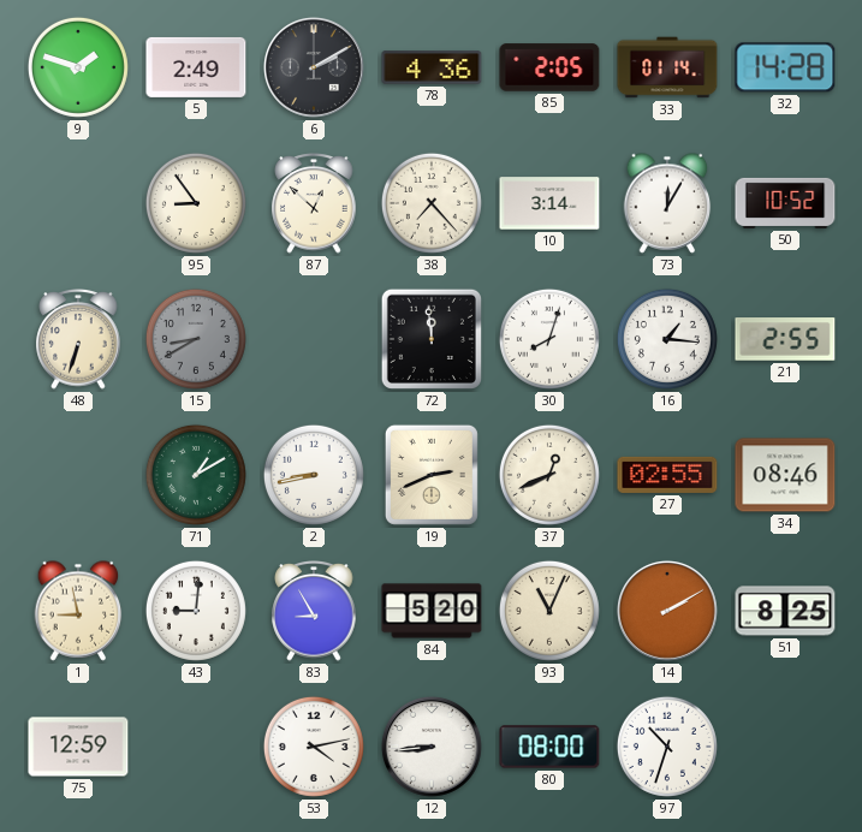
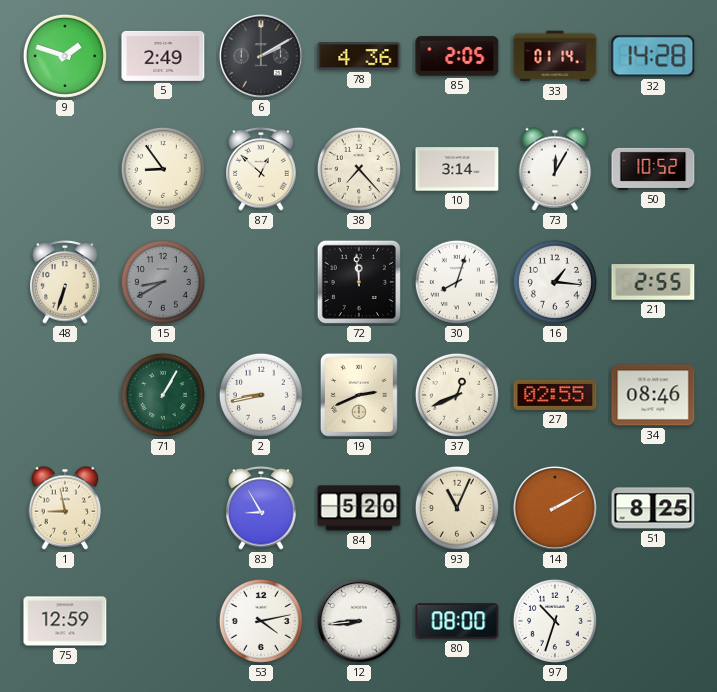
71: 1:10 -> 1:05 (163, 395)
43: 9:01 -> none (196, 611)
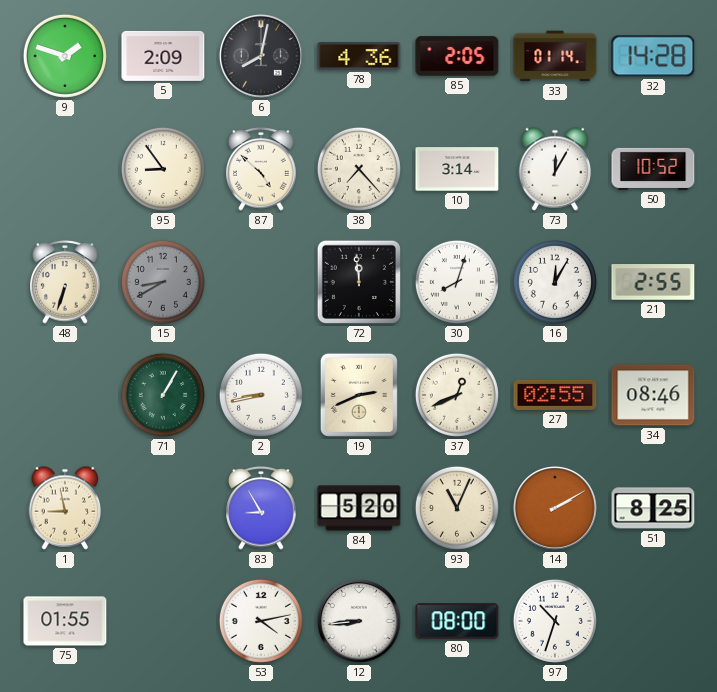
5: 2:49 -> 2:09 (163, 56)
6: 2:10 -> 8:02 (261, 56)
87: 12:52 -> 4:52 (261, 169)
16: 1:16 -> 12:05 (555, 282)
75: 12:59 -> 01:55 (65, 621)
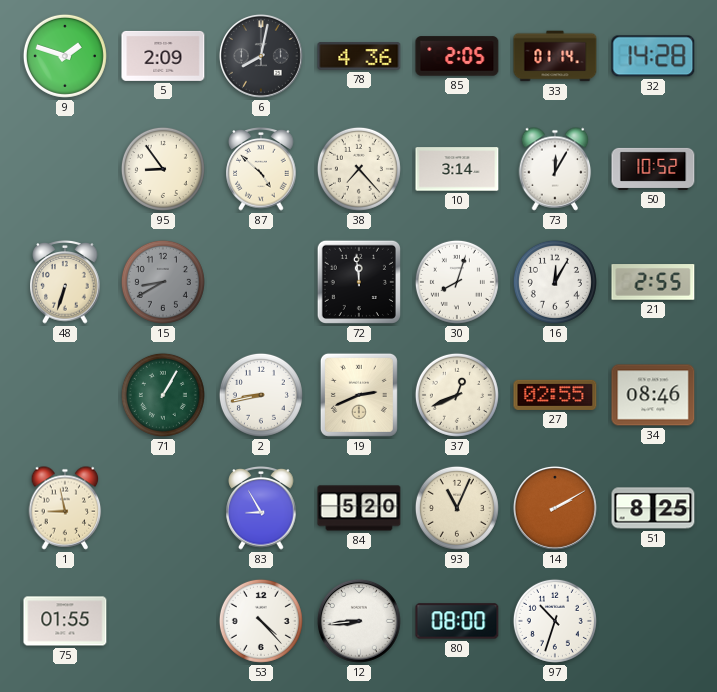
53: 4:13 -> 4:23 (261, 621)
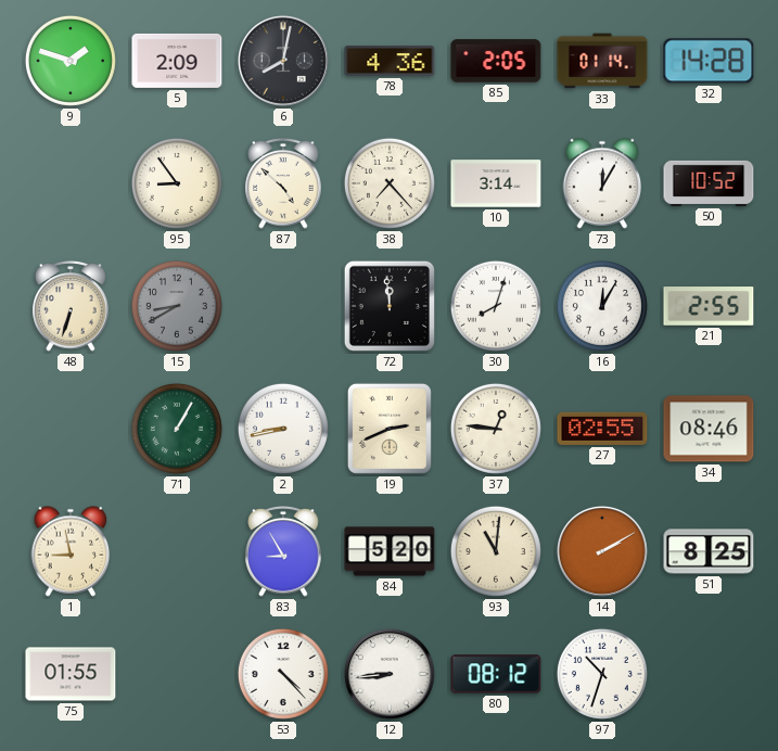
37: 12:41 -> 12:46 (496, 429)
93: 11:04 -> 11:01 (496, 551)
80: 08:00 -> 08:12 (496, 674)
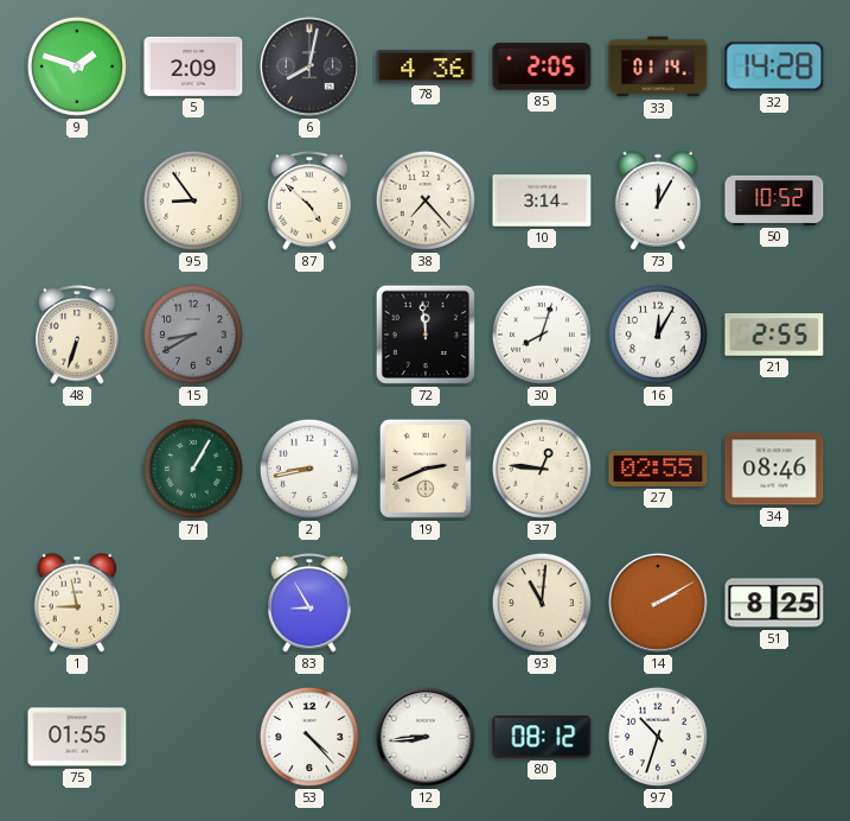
84: 5:20 -> none (390, 551)
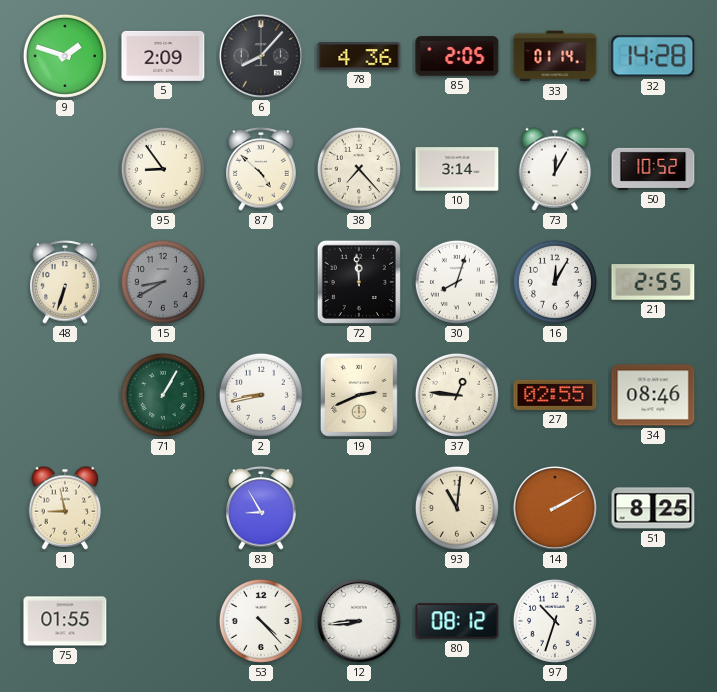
6: 8:02 -> 8:07 (261, 56)
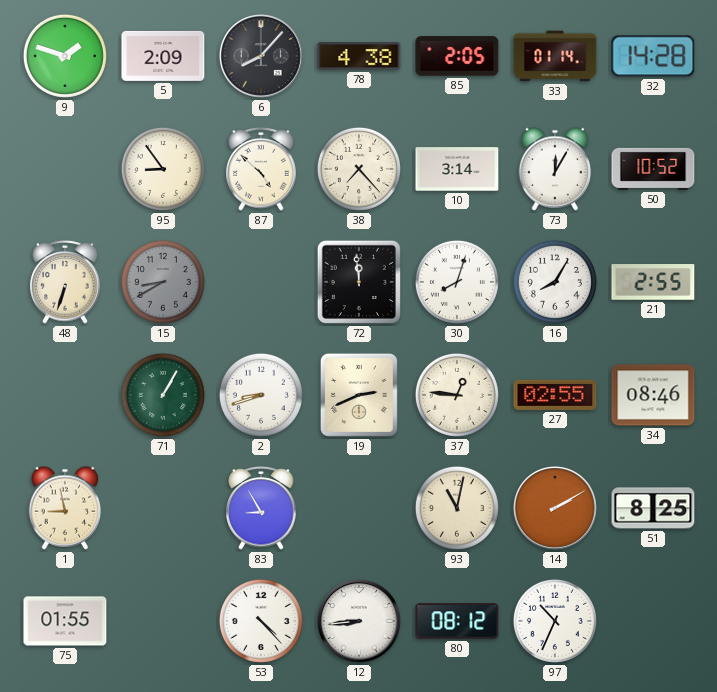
78: 4:36 -> 4:38 (359, 56)
16: 12:05 -> 8:05 (555, 282)
2: 8:43 -> 8:42 (261, 395)
93: 11:01 -> 11:02 (457, 508)
97: 10:33 -> 10:34 (555, 621)
